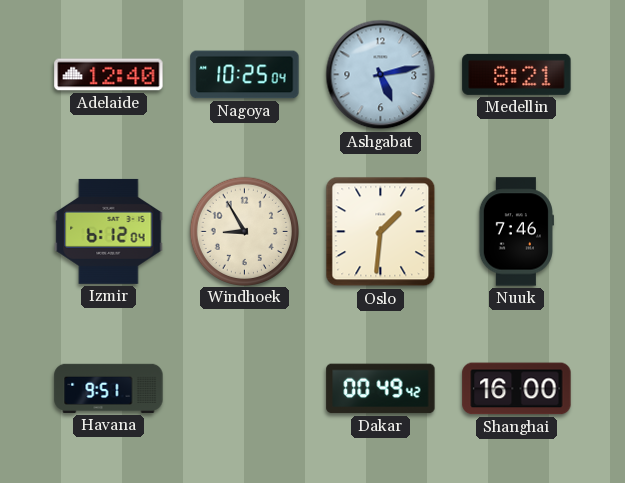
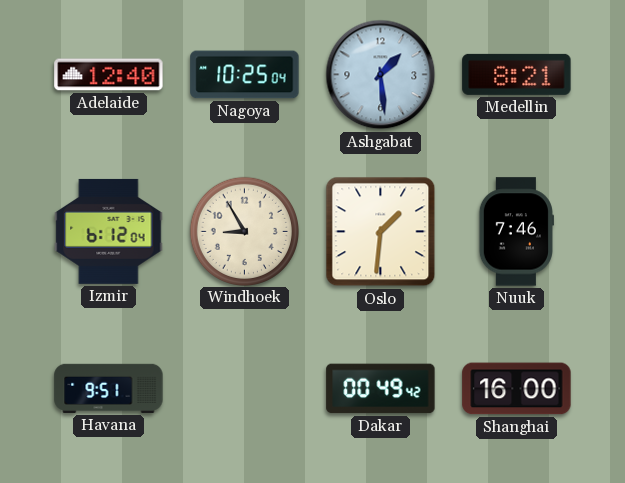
Ashgabat: 5:13 -> 1:29 (381, 75)
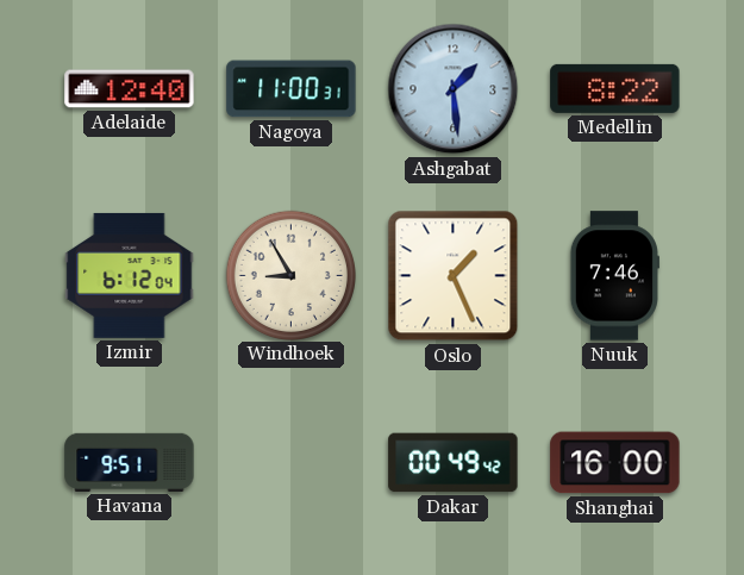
Nagoya: 10:25 -> 11:00 (292, 89)
Medellin: 8:21 -> 8:22 (615, 88)
Oslo: 1:31 -> 1:26 (454, 276)
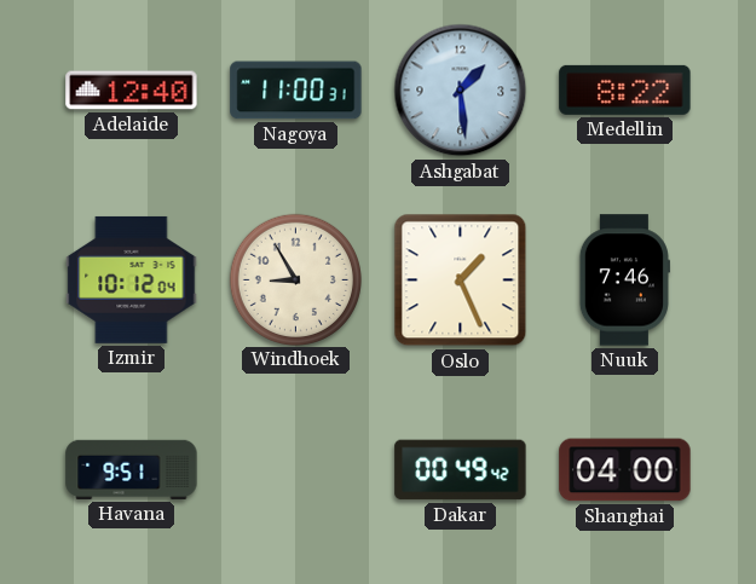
Izmir: 6:12 -> 10:12 (132, 279)
Shanghai: 16:00 -> 04:00 (625, 470)
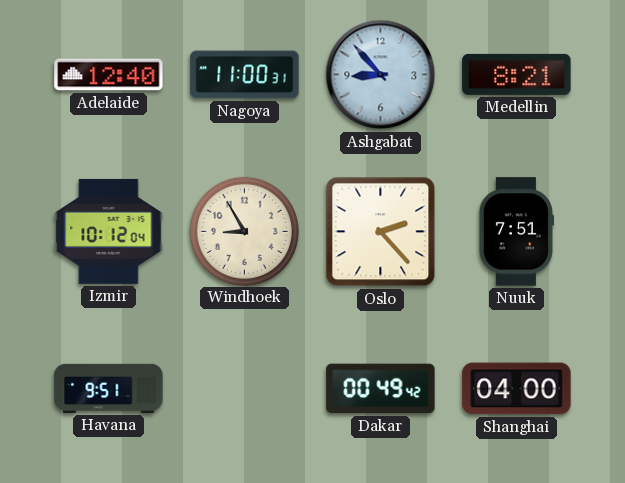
Ashgabat: 1:29 -> 8:53 (381, 75)
Medellin: 8:22 -> 8:21 (517, 74)
Oslo: 1:26 -> 2:23 (381, 232)
Nuuk: 7:46 -> 7:51 (516, 232)
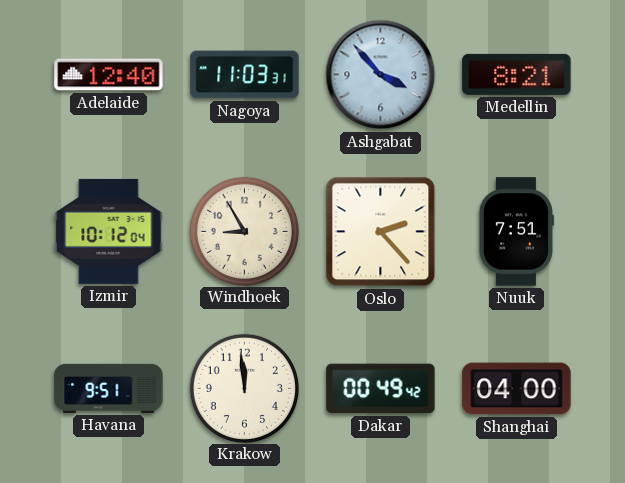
Nagoya: 11:00 -> 11:03 (245, 75)
Ashgabat: 8:53 -> 3:53 (381, 75)
Krakow: none -> 11:59 (244, 388)
